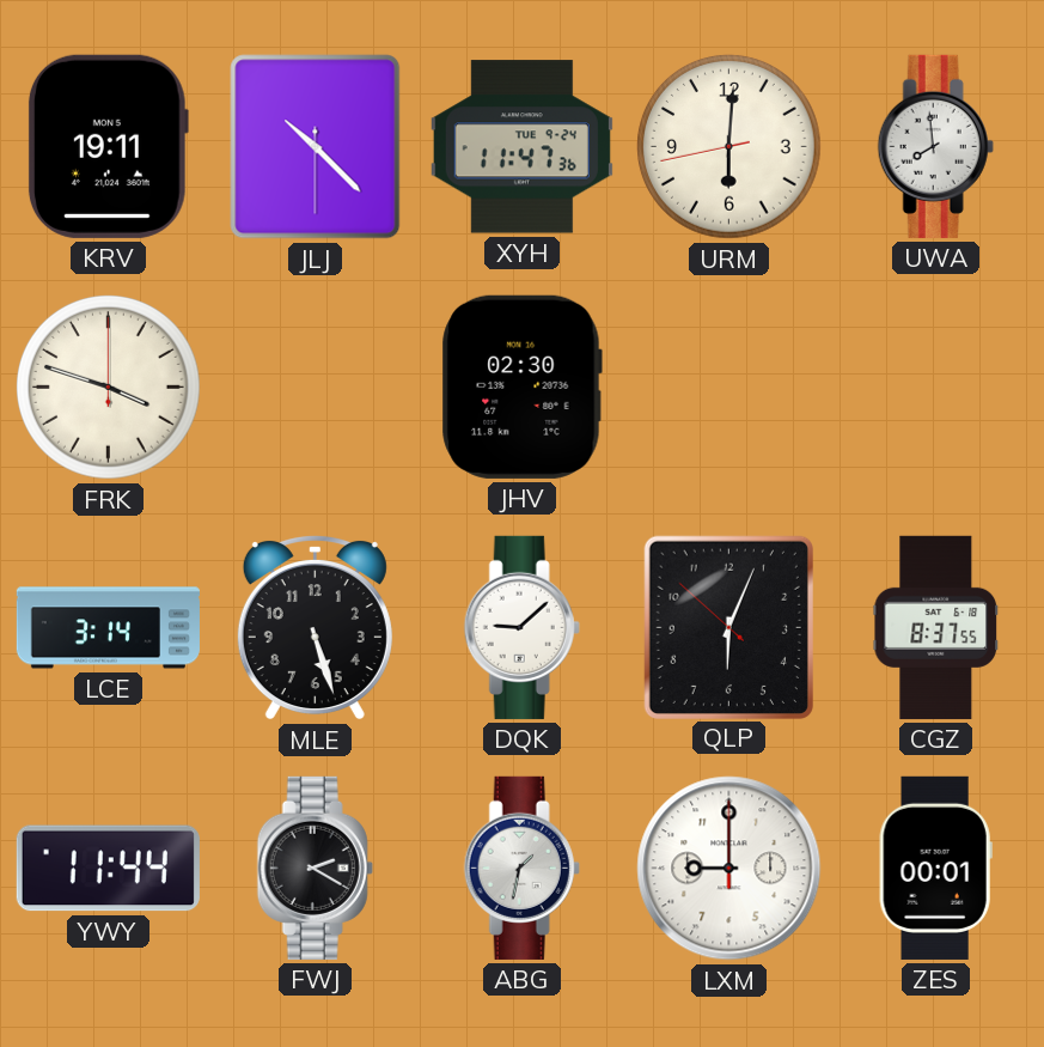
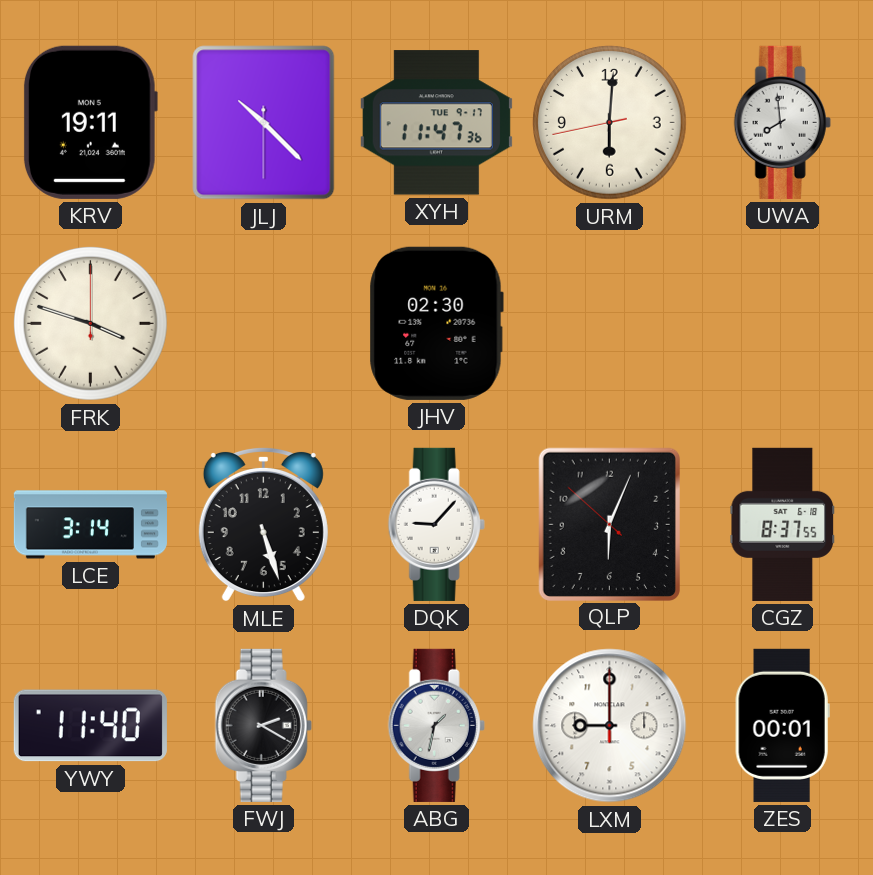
XYH date: TUE 9-24 -> TUE 9-17 (436, 123)
DQK: 9:08 -> 9:07 (436, 524)
YWY: 11:44 -> 11:40 (90, 726)
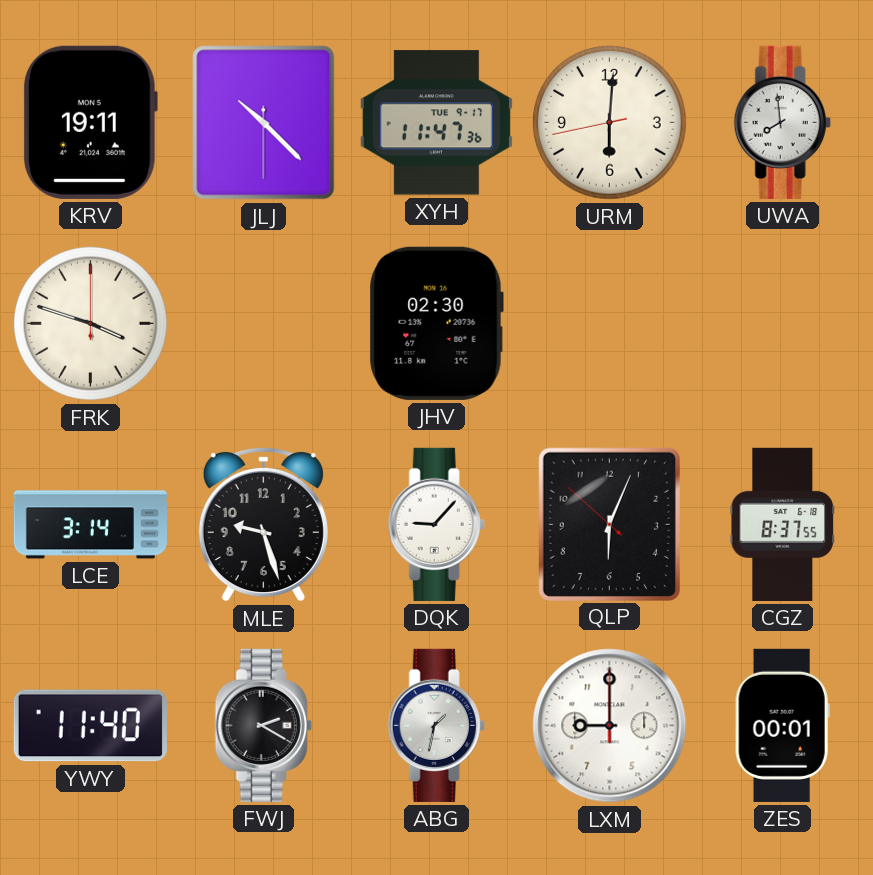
MLE: 5:27 -> 9:27 (263, 524)
